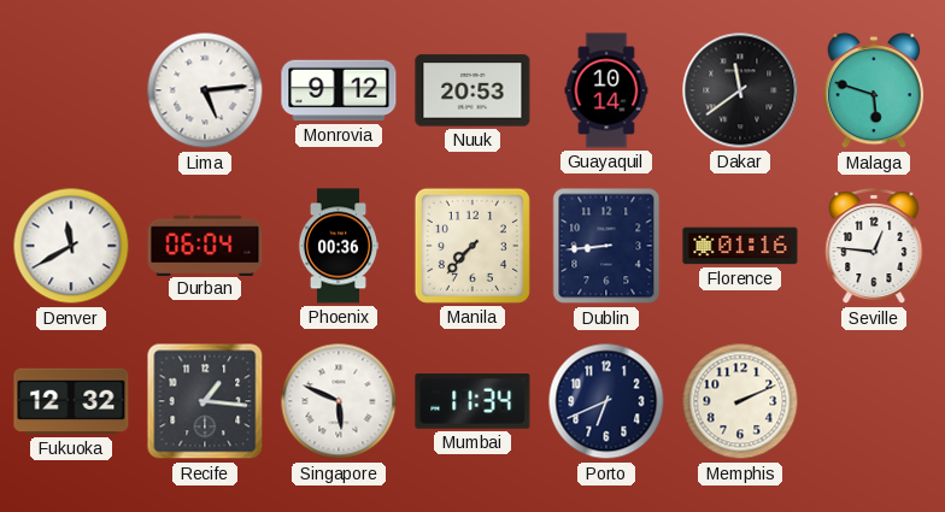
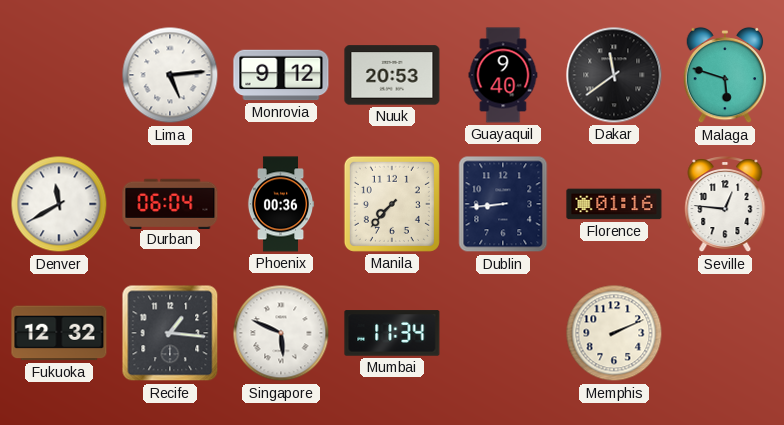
Guayaquil: 10:14 -> 9:40 (503, 75)
Porto: 6:41 -> none (606, 401)
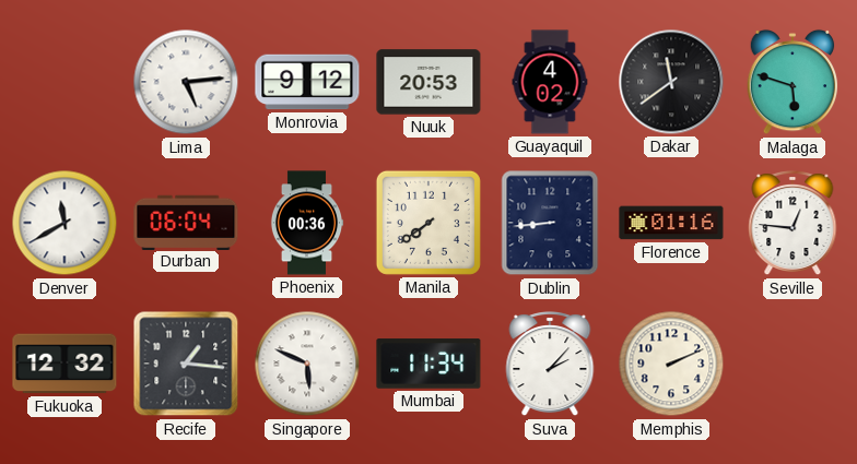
Guayaquil: 9:40 -> 4:02 (550, 82)
Manila: 7:37 -> 7:39 (428, 223)
Suva: none -> 2:07 (550, 365)
